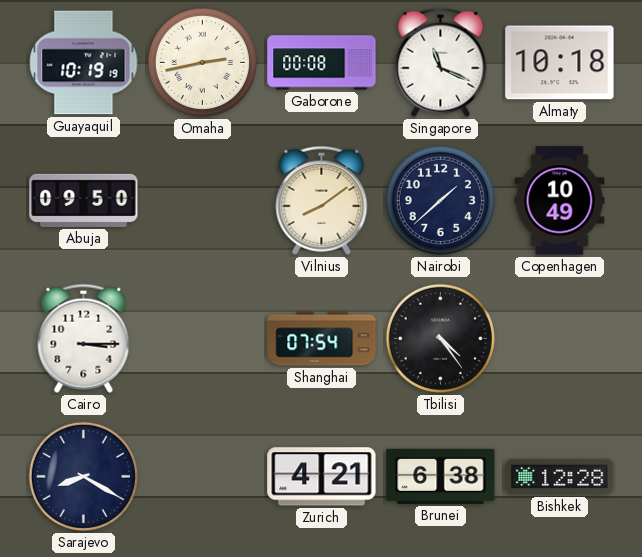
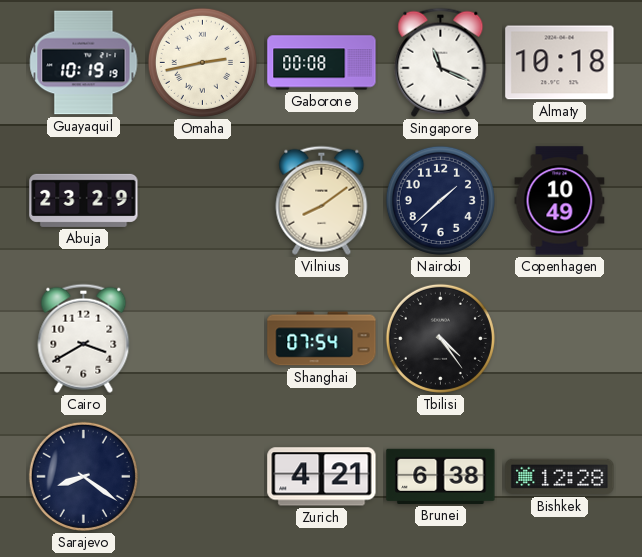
Abuja: 09:50 -> 23:29 (84, 200)
Cairo: 3:15 -> 3:40 (84, 338)
Sarajevo: 8:20 -> 8:21 (83, 476)
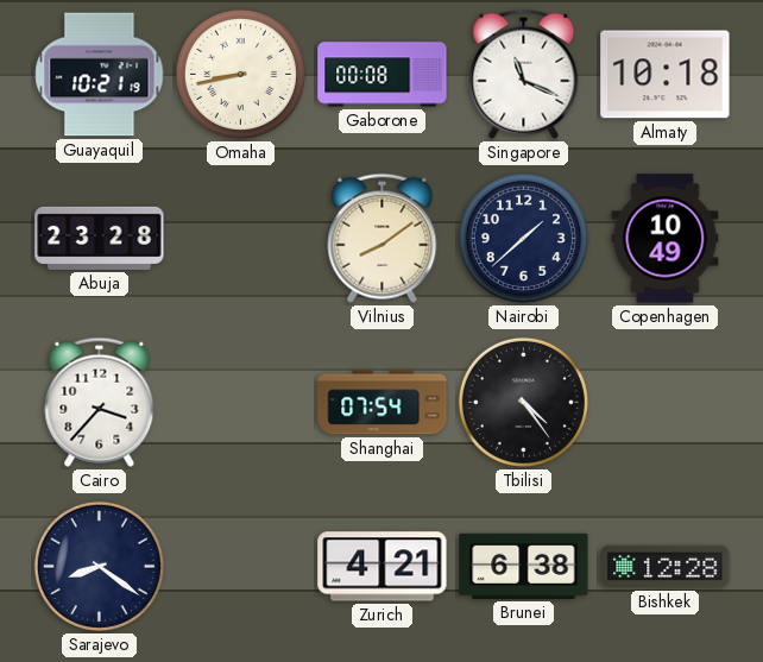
Guayaquil: 10:19 -> 10:21 (100, 75)
Omaha: 2:43 -> 8:43 (240, 74)
Abuja: 23:29 -> 23:28 (100, 238)
Cairo: 3:40 -> 3:37 (100, 402)
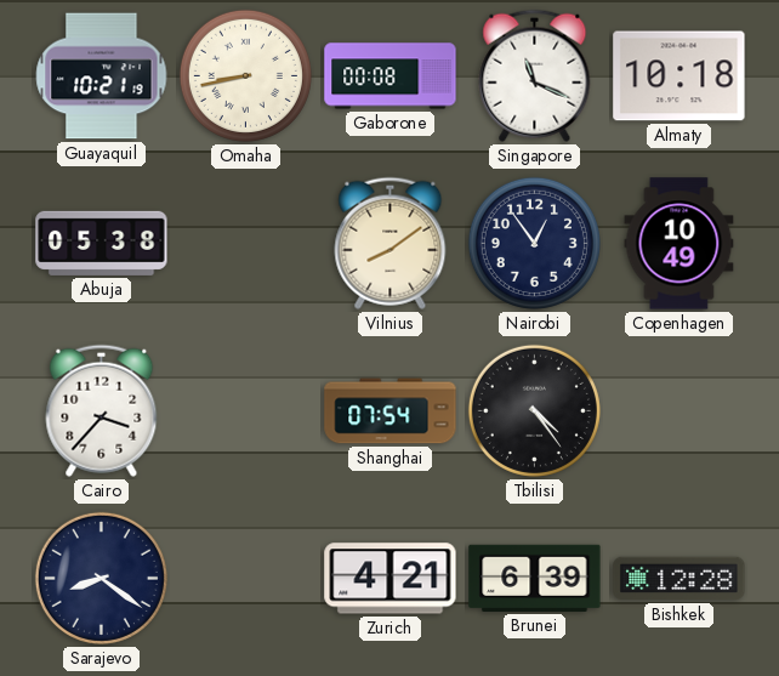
Abuja: 23:28 -> 05:38 (102, 243)
Nairobi: 1:38 -> 12:54 (534, 243)
Brunei: 6:38 -> 6:39 (535, 578)
